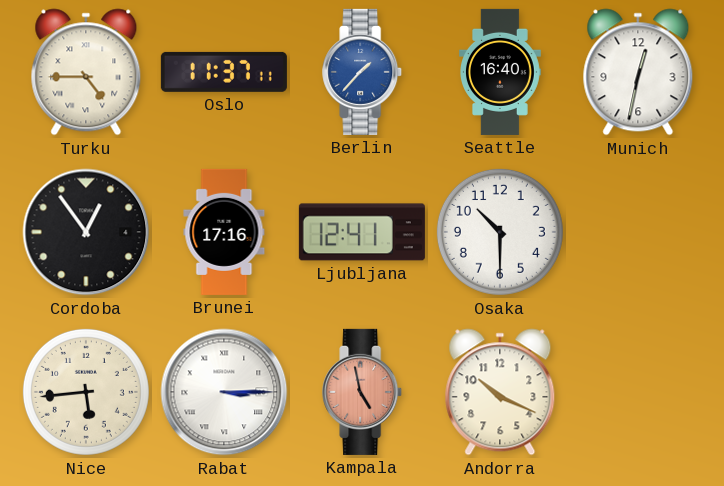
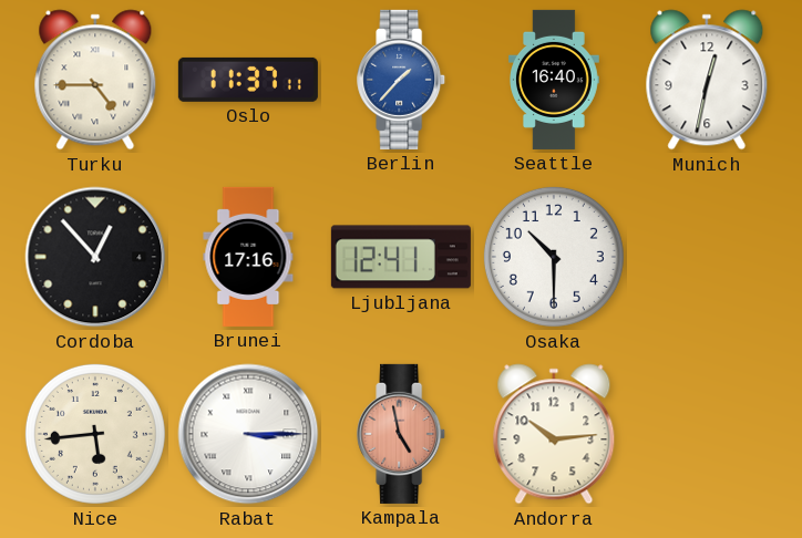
Cordoba: 12:54 -> 12:53 (95, 257)
Andorra: 10:19 -> 10:14 (554, 434)
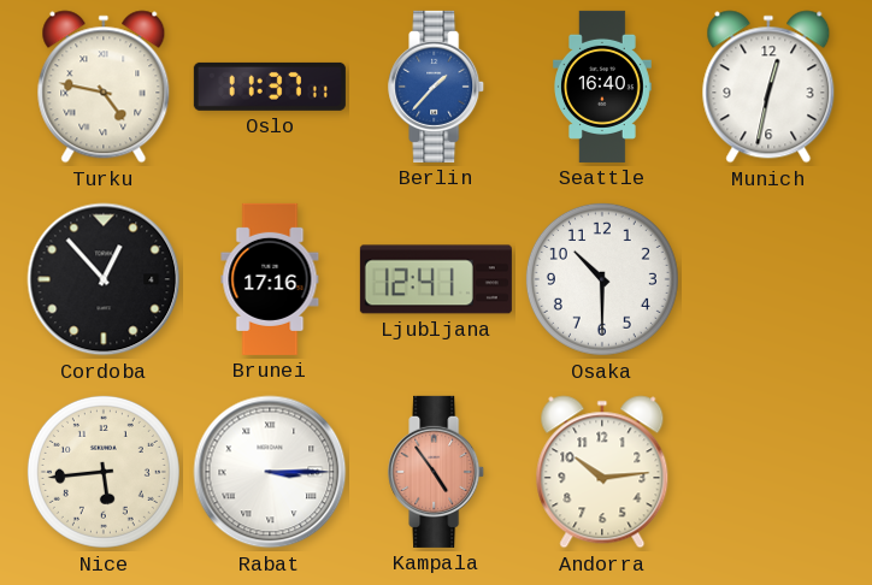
Turku: 4:45 -> 4:47 (104, 87)
Kampala: 4:58 -> 4:54 (437, 472)
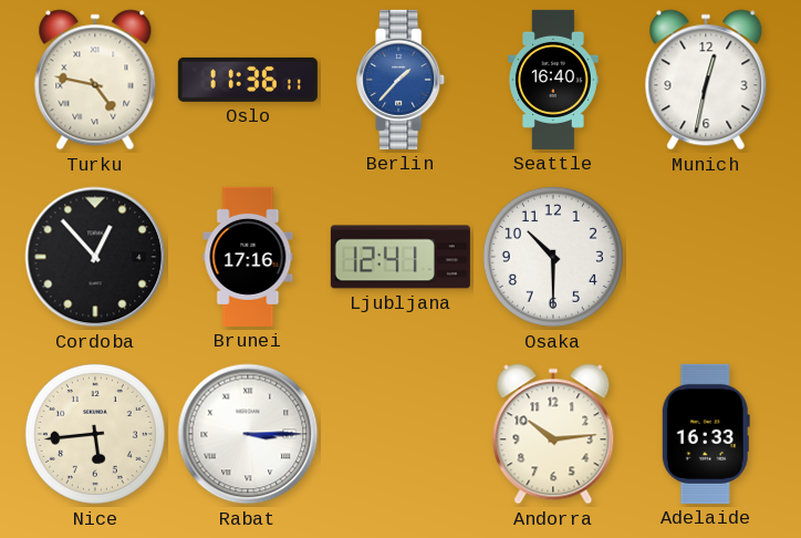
Oslo: 11:37 -> 11:36 (248, 80)
Kampala: 4:54 -> none (437, 472)
Adelaide: none -> 16:33 (706, 434)
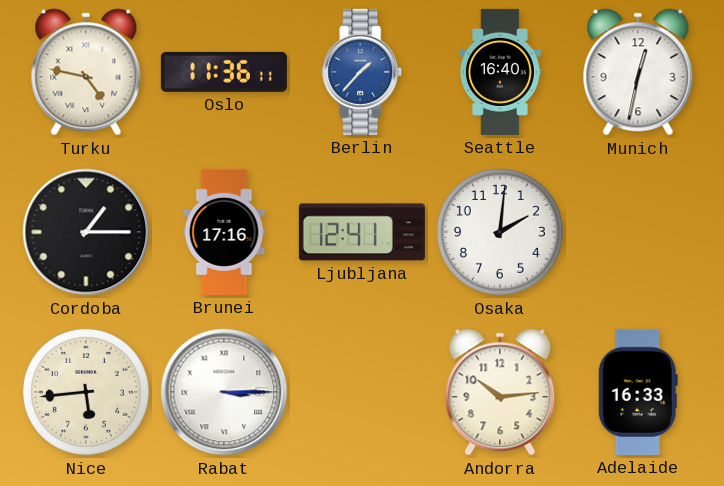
Cordoba: 12:53 -> 1:15 (86, 232)
Osaka: 10:30 -> 2:01 (500, 232)
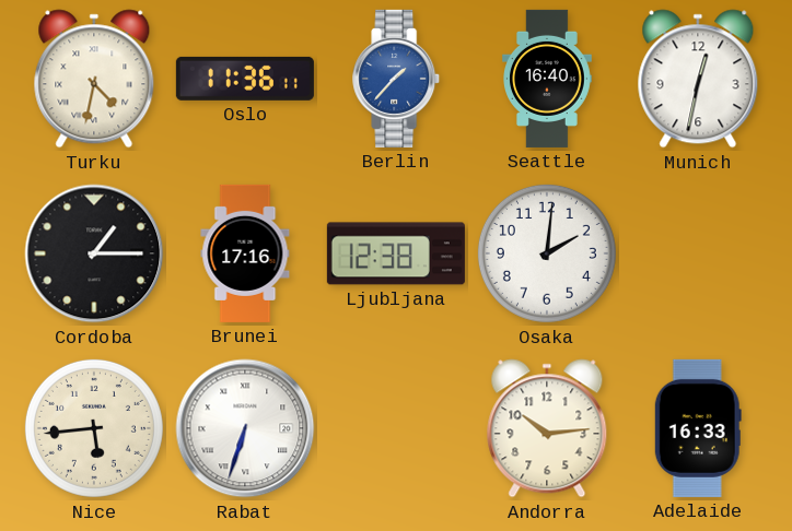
Turku: 4:47 -> 4:32 (94, 79)
Ljubljana: 12:41 -> 12:38 (396, 253)
Rabat: 3:15 -> 6:33 (245, 428)
